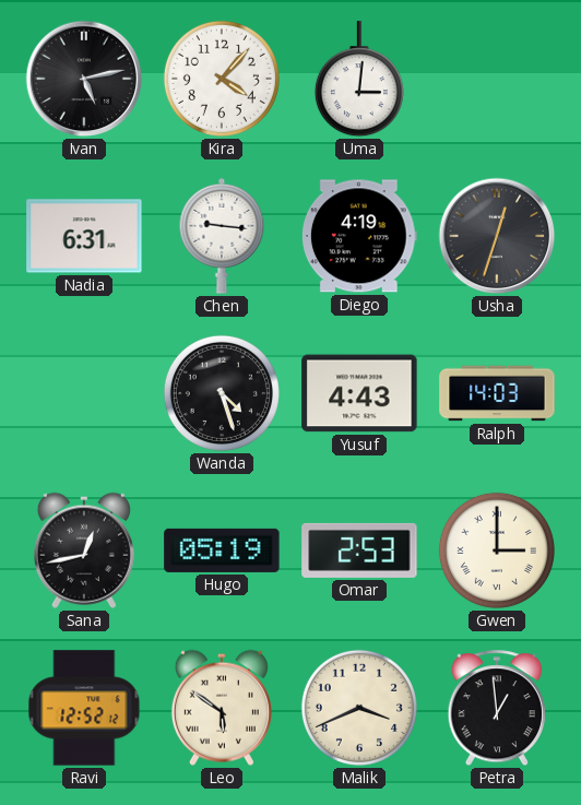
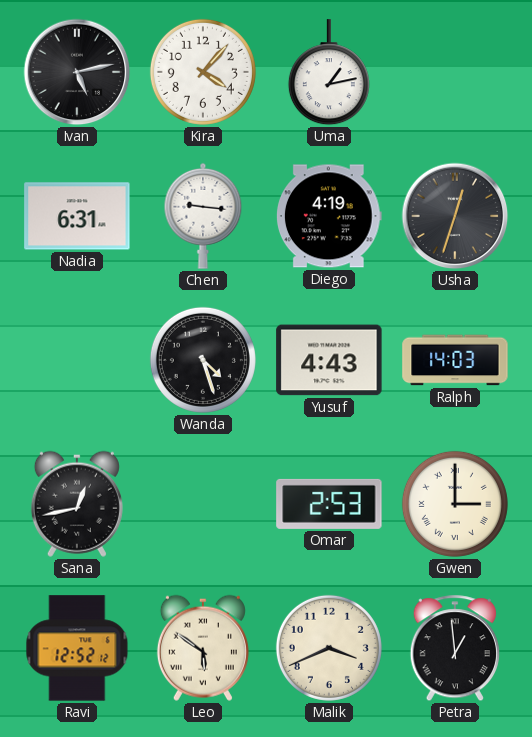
Uma: 3:01 -> 1:13 (329, 73)
Hugo: 05:19 -> none (222, 551)
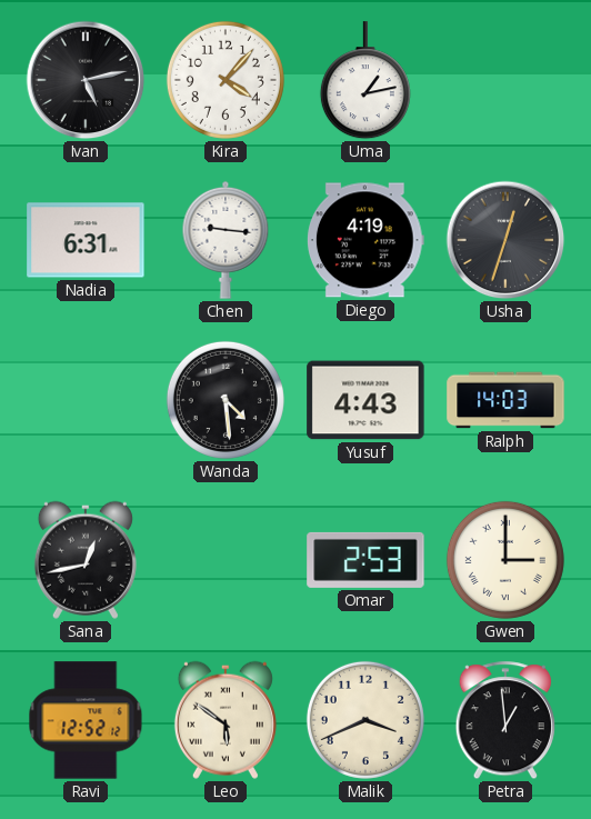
Wanda: 4:27 -> 4:29 (226, 400)
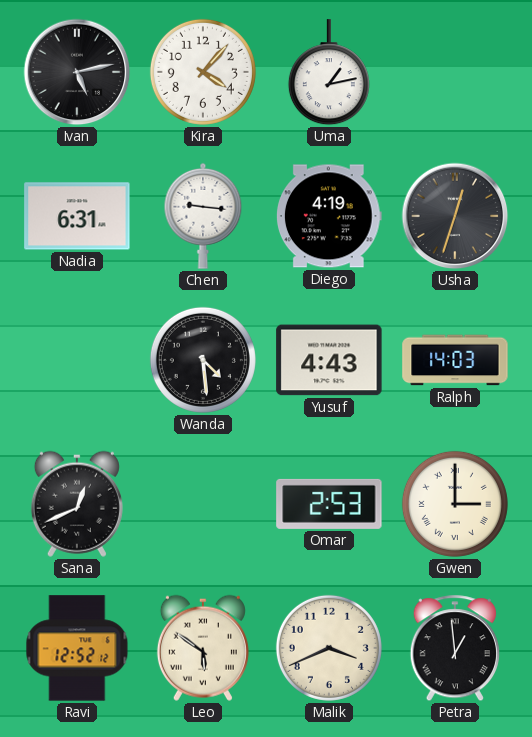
Sana: 12:43 -> 12:41 (77, 504)
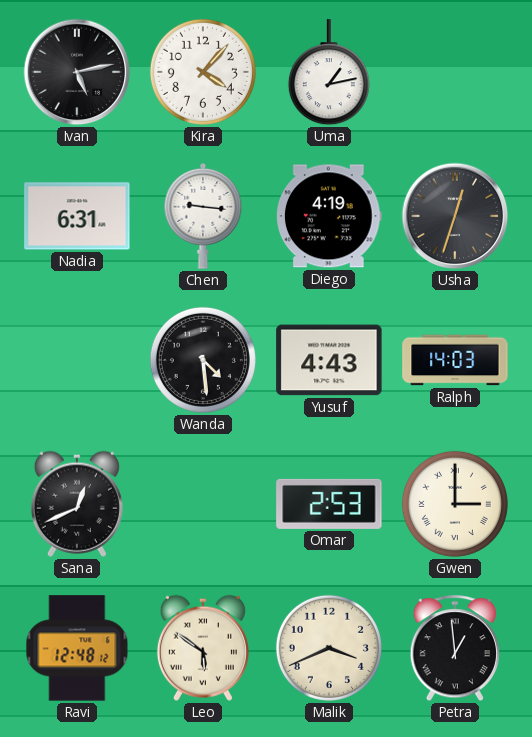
Ravi: 12:52 -> 12:48 (77, 648)
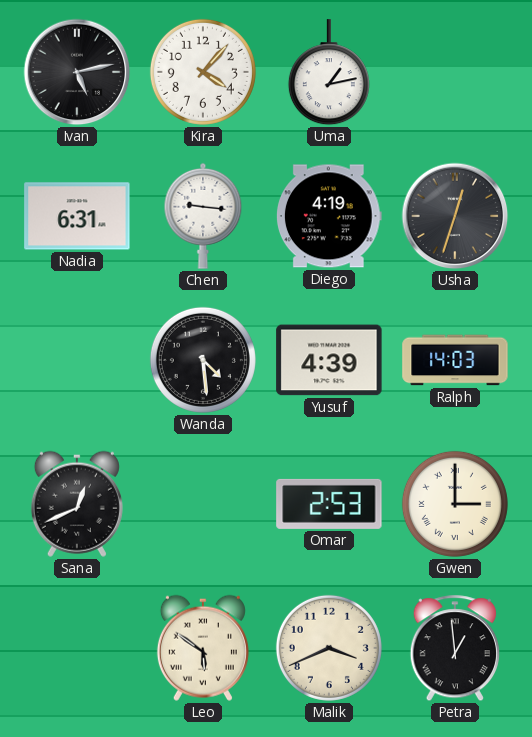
Yusuf: 4:43 -> 4:39 (329, 360)
Ravi: 12:48 -> none (77, 648)
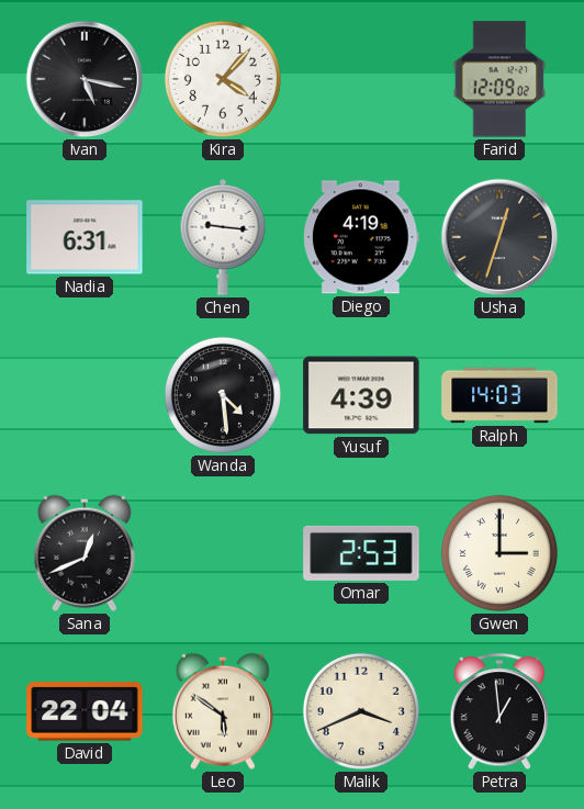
Ivan: 5:13 -> 5:17 (85, 79)
Uma: 1:13 -> none (329, 73)
Farid: none -> 12:09 (499, 79)
David: none -> 22:04 (85, 711)
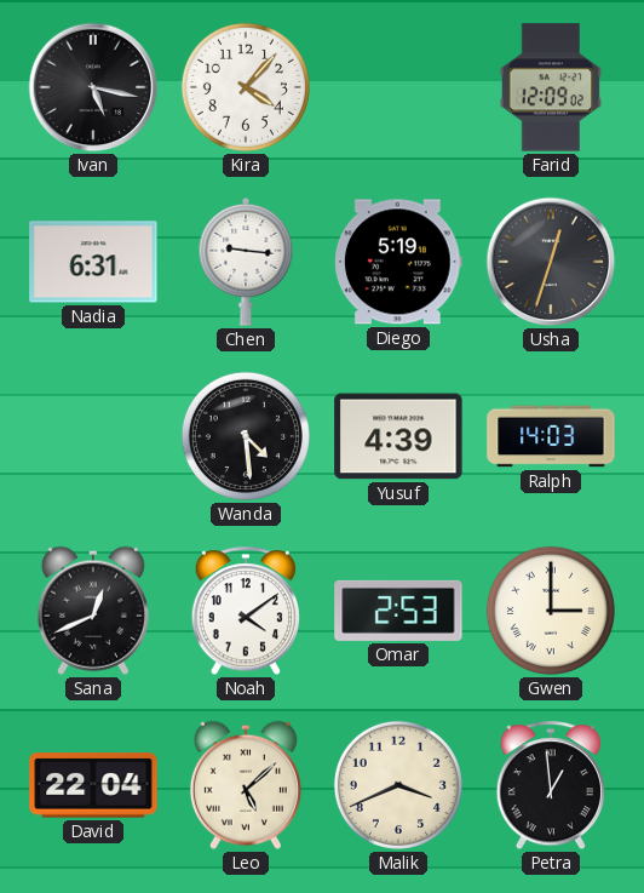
Diego: 4:19 -> 5:19 (398, 262)
Noah: none -> 4:09 (246, 612)
Leo: 5:51 -> 5:08 (246, 785)
